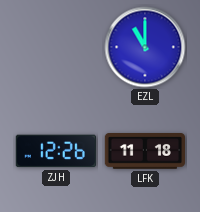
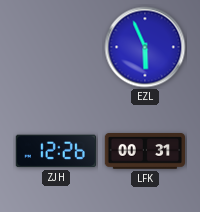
EZL: 11:00 -> 5:56 (145, 47)
LFK: 11:18 -> 00:31 (144, 152)
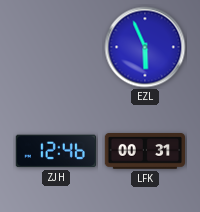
ZJH: 12:26 -> 12:46 (56, 151)
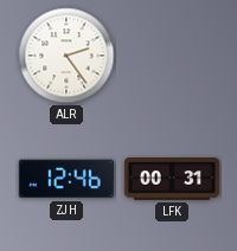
ALR: none -> 2:24 (66, 56)
EZL: 5:56 -> none (145, 47)
